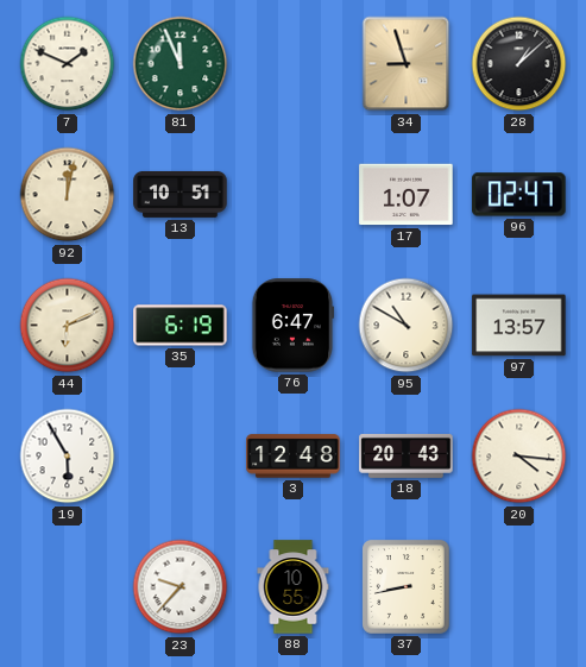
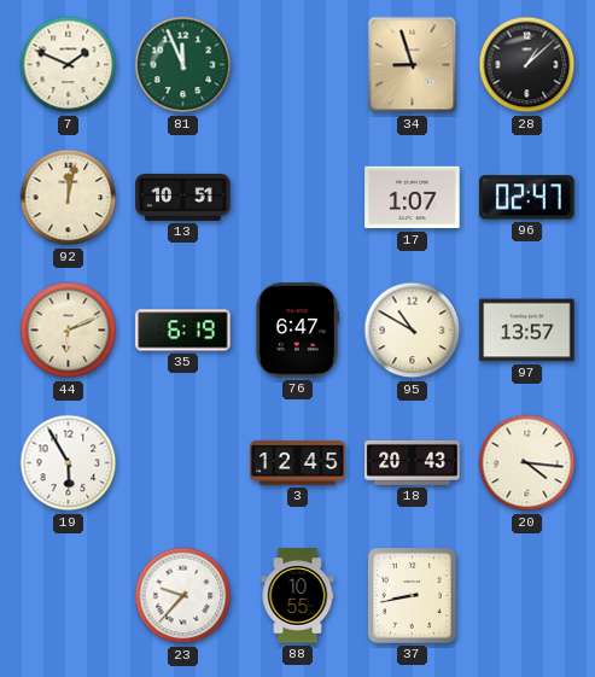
3: 12:48 -> 12:45 (298, 463)
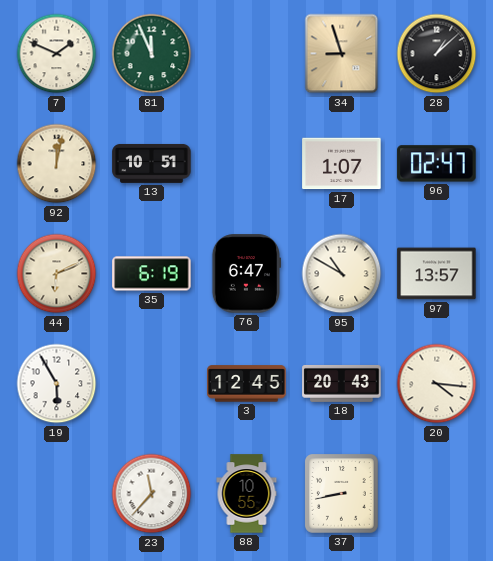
23: 9:37 -> 11:37 (152, 494)
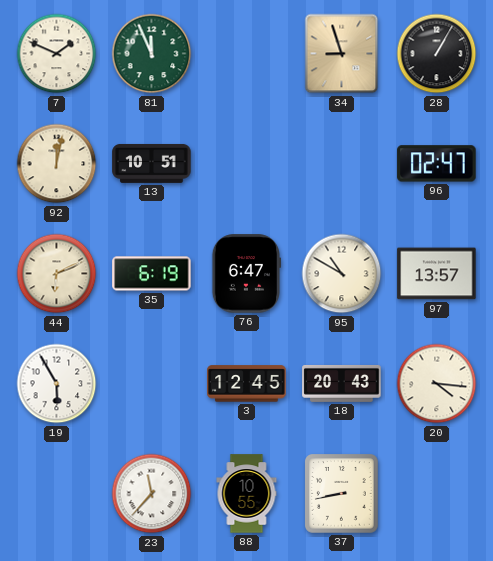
28: 1:08 -> 1:05 (437, 54)
17: 1:07 -> none (342, 164)
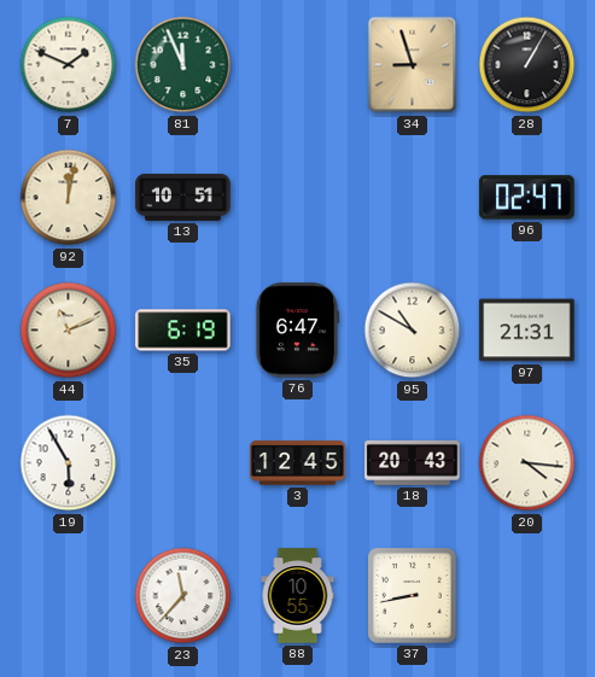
44: 6:11 -> 11:11 (69, 331)
97: 13:57 -> 21:31 (527, 331)
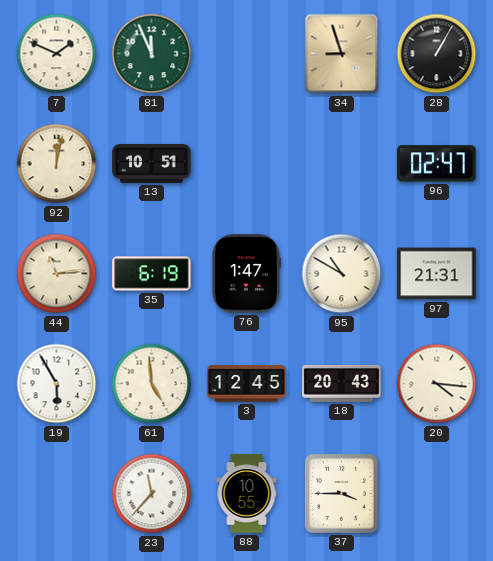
44: 11:11 -> 11:14 (57, 274)
76: 6:47 -> 1:47 (246, 274)
61: none -> 4:59 (152, 384)
37: 8:43 -> 3:45 (342, 494)
